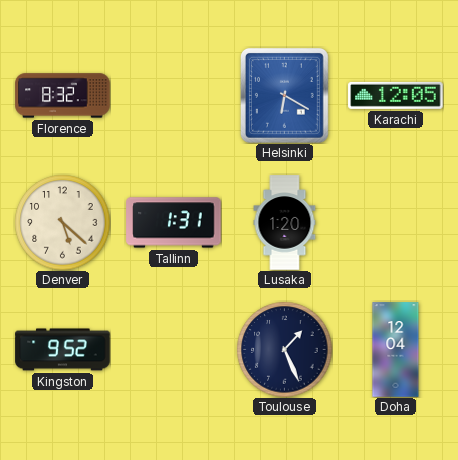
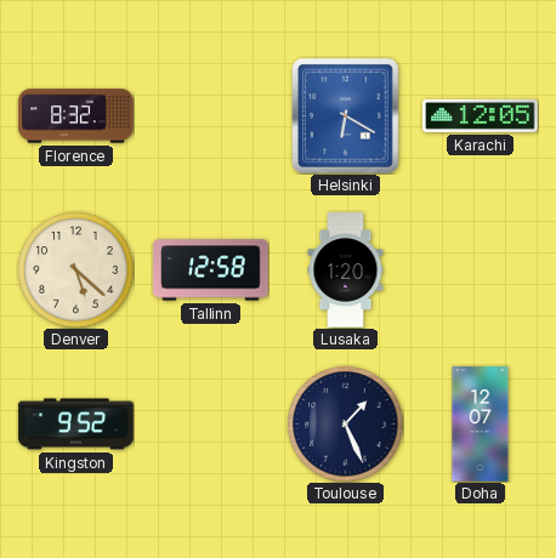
Tallinn: 1:31 -> 12:58 (211, 271)
Doha: 12:04 -> 12:07 (481, 425)
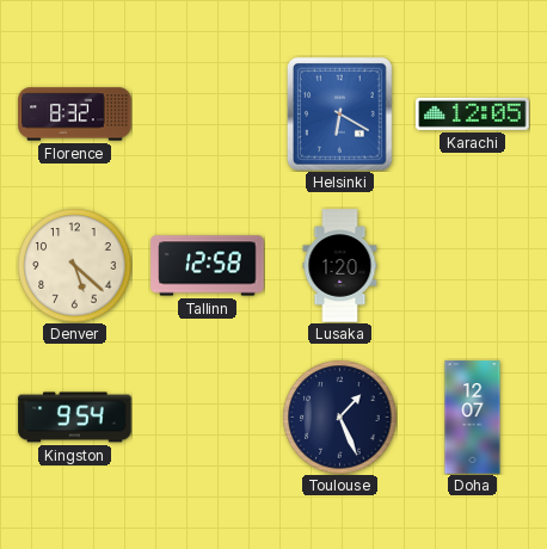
Kingston: 9:52 -> 9:54 (75, 418)
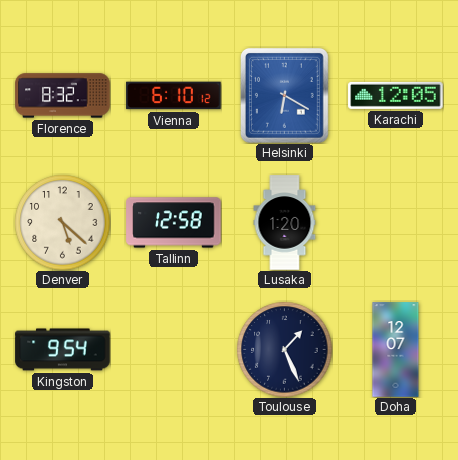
Vienna: none -> 6:10 (174, 96)
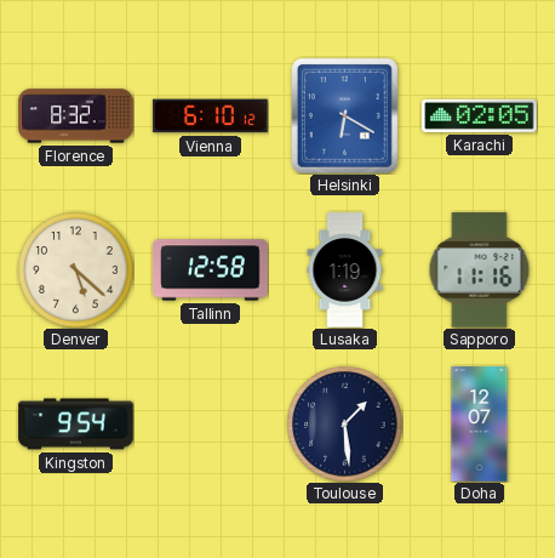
Karachi: 12:05 -> 02:05 (480, 115)
Lusaka: 1:20 -> 1:19 (345, 271)
Sapporo: none -> 11:16 (480, 271)
Toulouse: 1:26 -> 1:29 (344, 423)
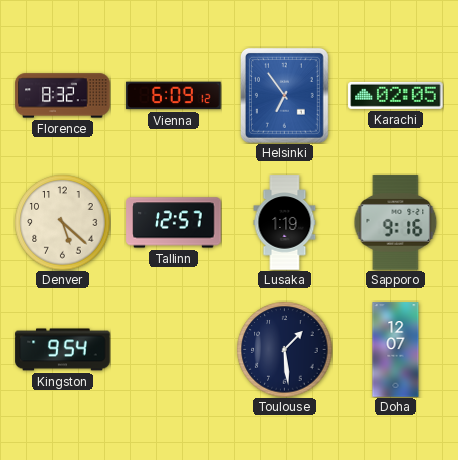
Vienna: 6:10 -> 6:09 (174, 96)
Helsinki: 6:20 -> 6:54 (284, 96)
Tallinn: 12:58 -> 12:57 (174, 223)
Sapporo: 11:16 -> 9:16 (396, 223)
